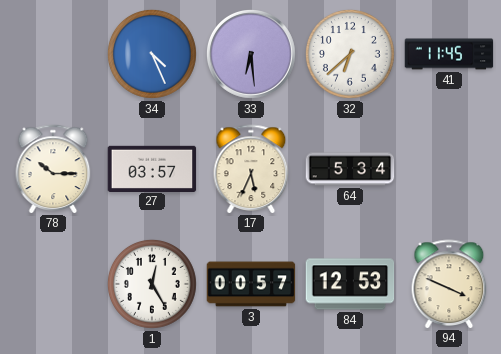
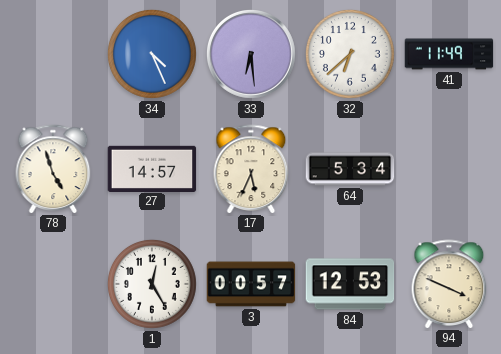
41: 11:45 -> 11:49 (449, 54)
78: 10:15 -> 4:57 (53, 169)
27: 03:57 -> 14:57 (152, 168)
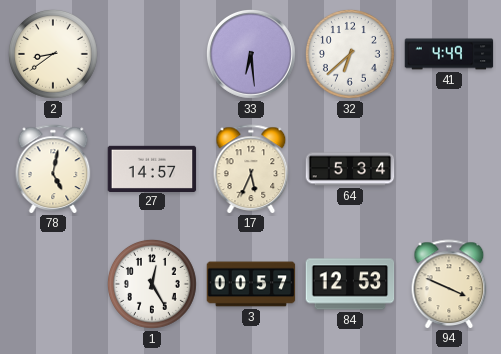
2: none -> 8:39 (54, 54)
34: 4:26 -> none (153, 54)
41: 11:49 -> 4:49 (449, 54)
78: 4:57 -> 5:02 (53, 169)
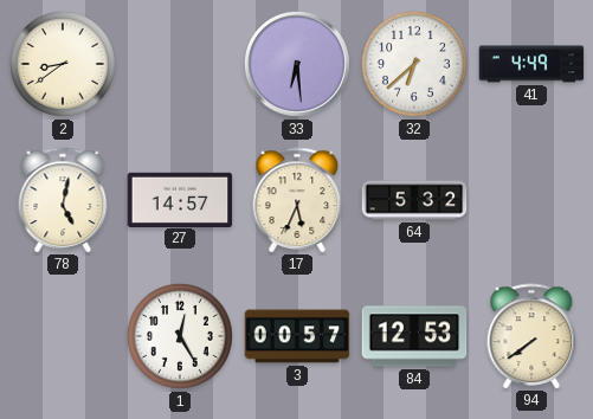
64: 5:34 -> 5:32 (414, 200)
94: 3:49 -> 7:39 (531, 336)
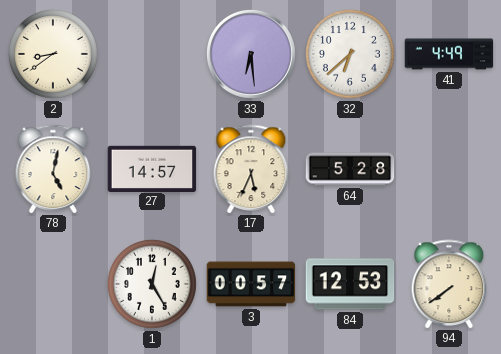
64: 5:32 -> 5:28 (350, 169)
